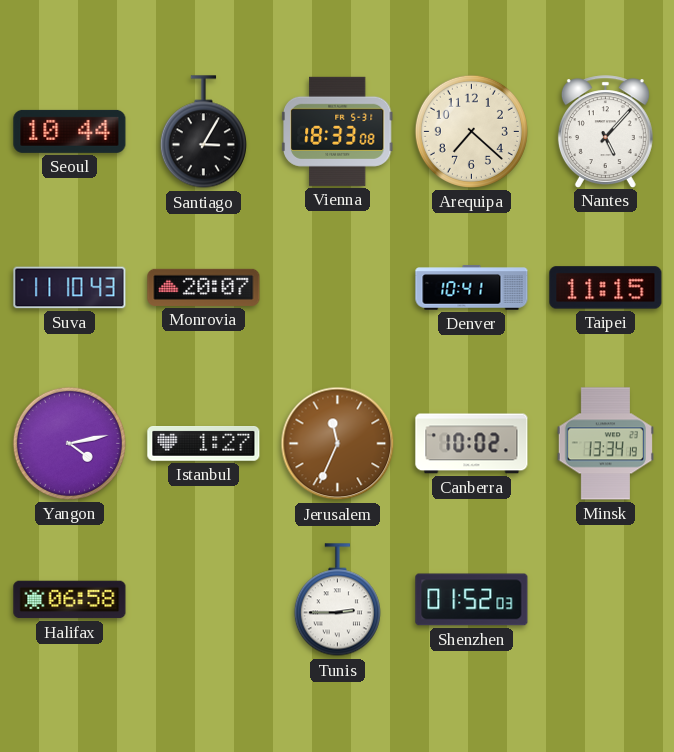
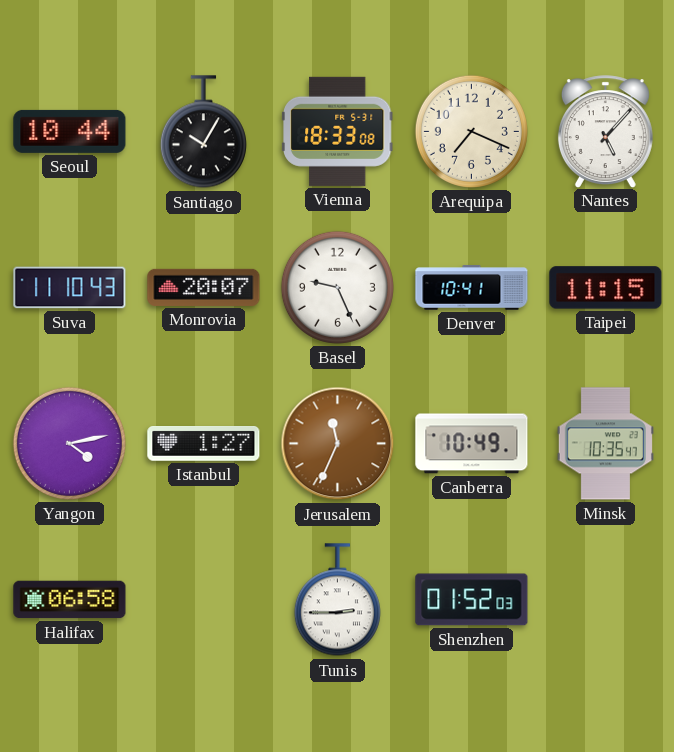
Santiago: 3:05 -> 10:05 (203, 132)
Arequipa: 7:22 -> 7:19 (471, 131)
Basel: none -> 9:26 (337, 287)
Canberra: 10:02 -> 10:49 (472, 444)
Minsk: 13:34 -> 10:35 (605, 444)
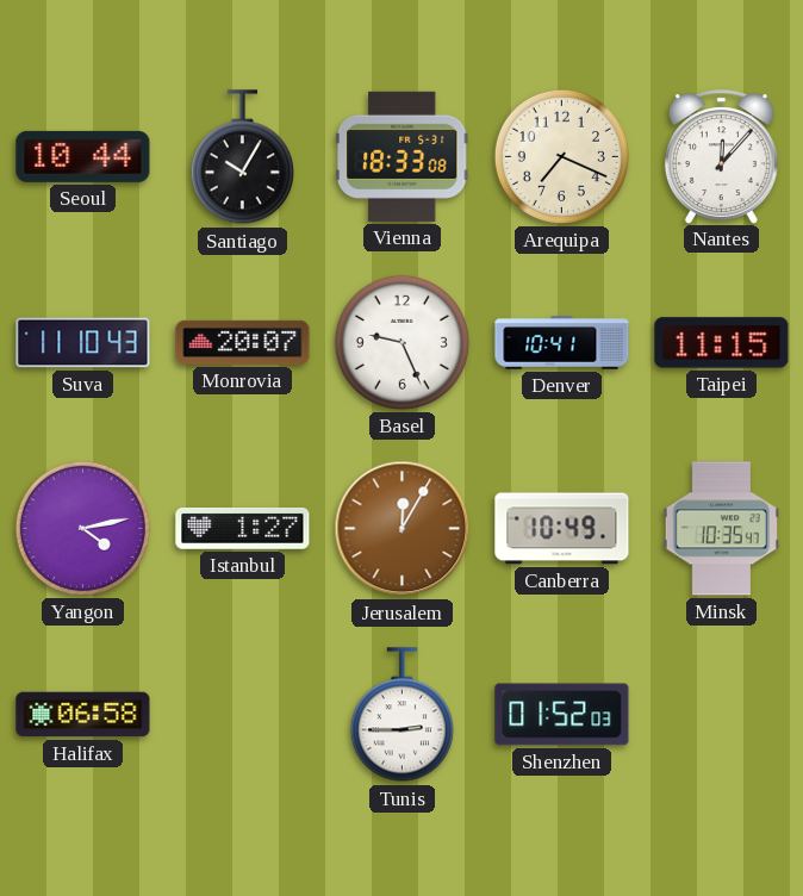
Nantes: 5:07 -> 12:07 (721, 156)
Jerusalem: 11:34 -> 12:05 (403, 529)
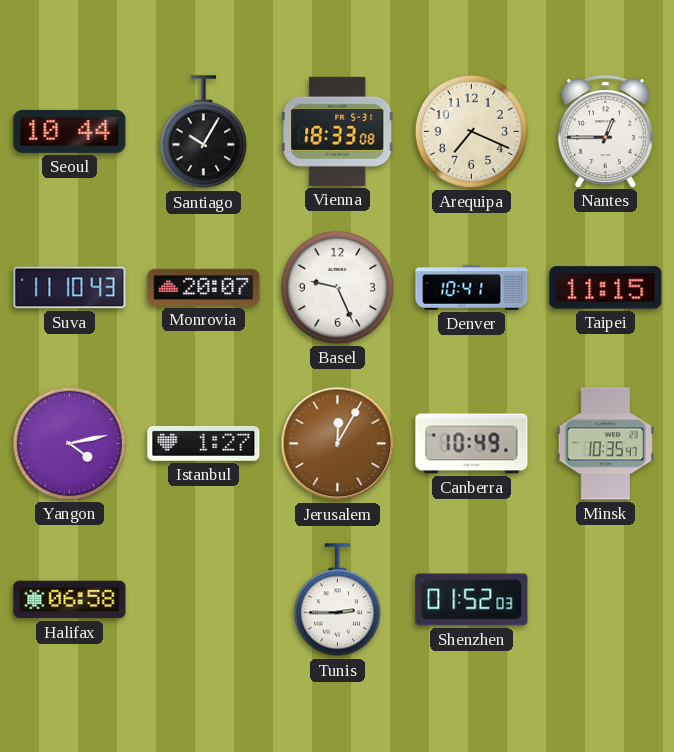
Nantes: 12:07 -> 12:45 (605, 131)
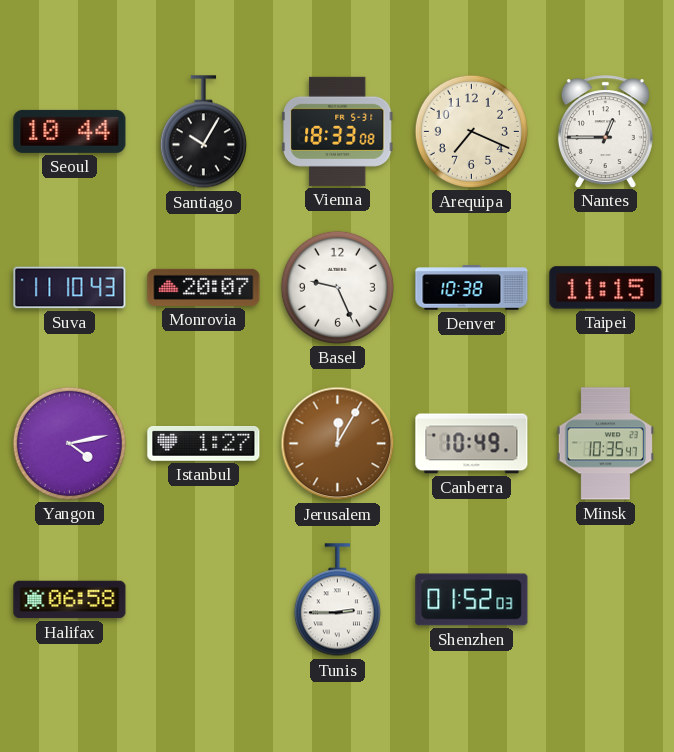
Denver: 10:41 -> 10:38 (472, 288)
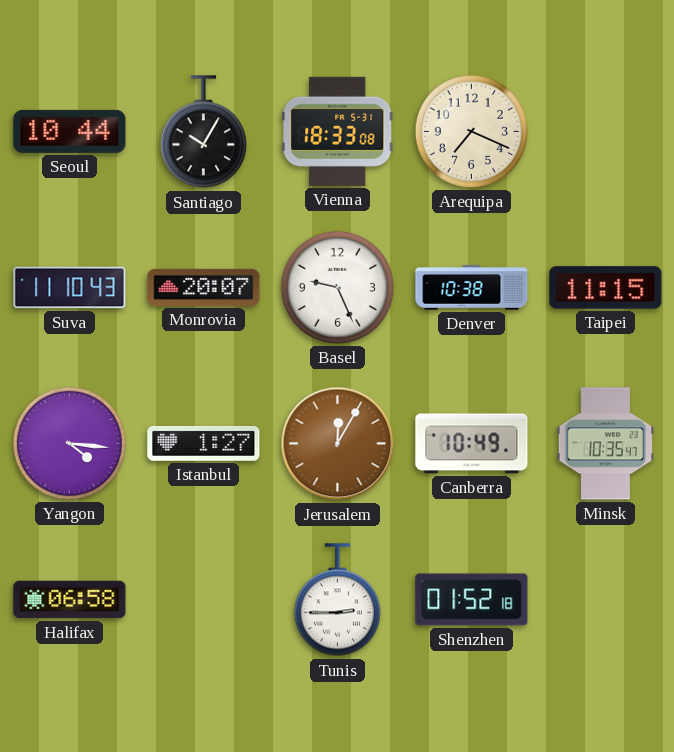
Nantes: 12:45 -> none (605, 131)
Yangon: 4:13 -> 4:16 (69, 443)
Shenzhen: 01:52:03 -> 01:52:18 (472, 600)
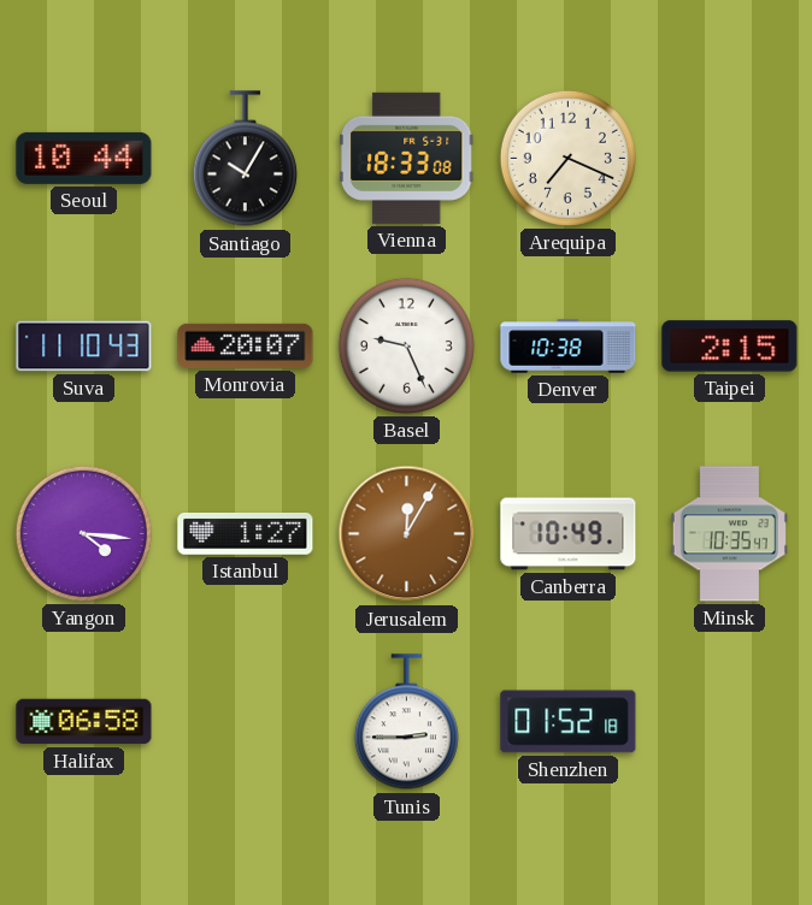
Taipei: 11:15 -> 2:15 (730, 347)
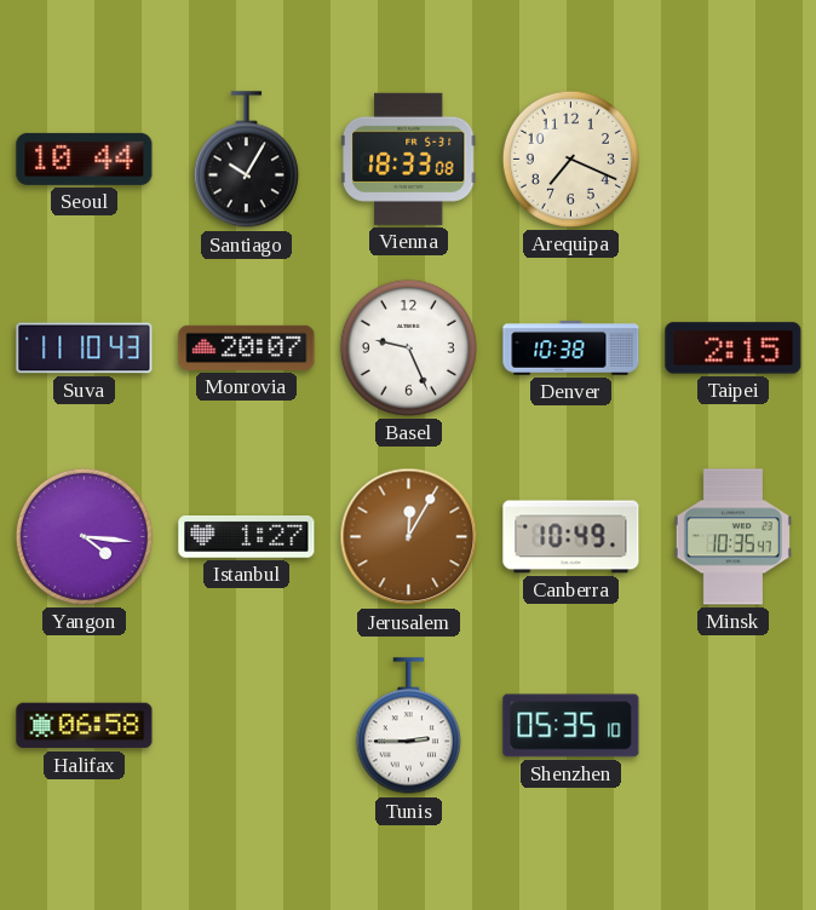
Shenzhen: 01:52 -> 05:35 (571, 726)
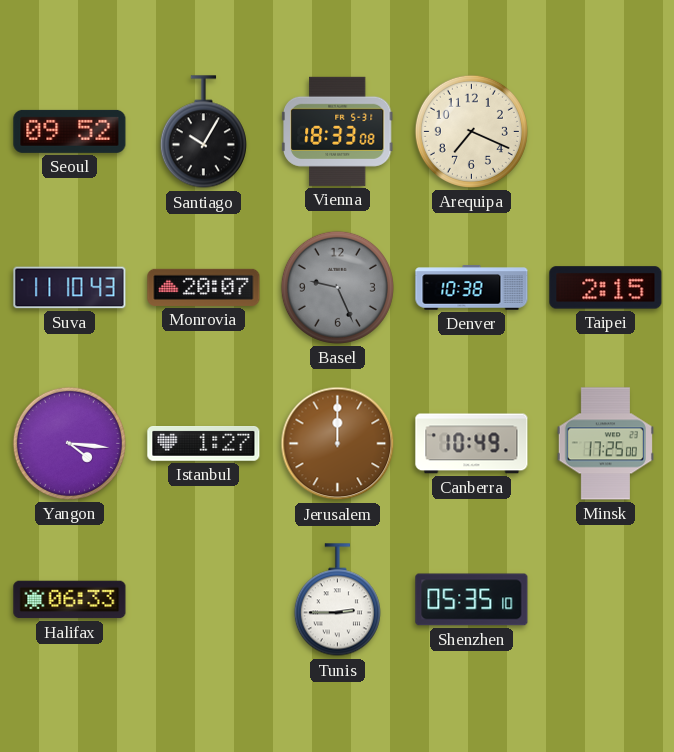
Seoul: 10:44 -> 09:52 (70, 131)
Basel dial: white -> grey (337, 287)
Jerusalem: 12:05 -> 12:00 (338, 444)
Minsk: 10:35 -> 17:25 (605, 444)
Halifax: 06:58 -> 06:33 (70, 600)
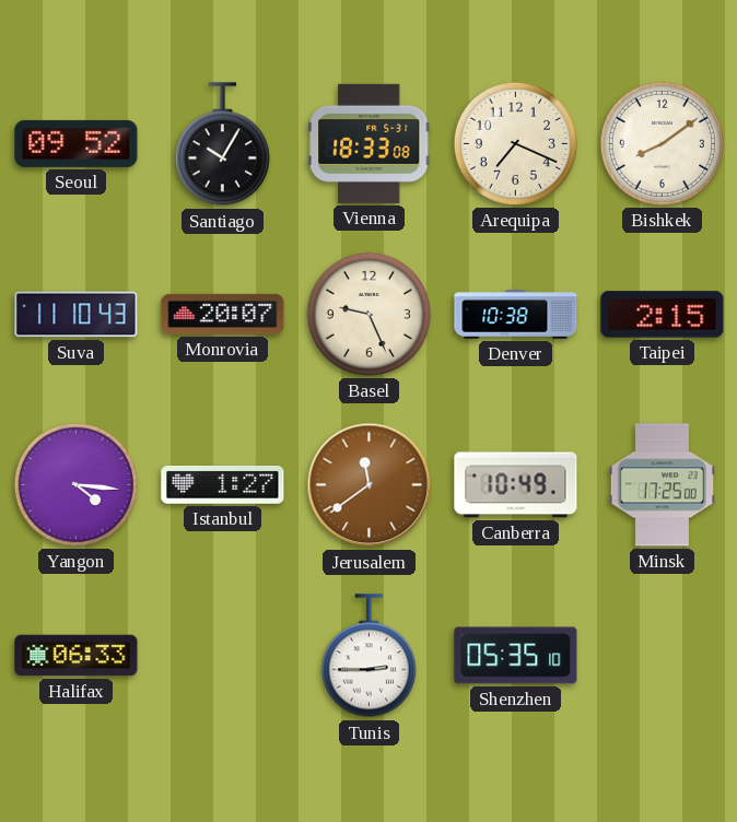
Bishkek: none -> 8:09 (662, 143)
Basel dial: grey -> cream (368, 314)
Jerusalem: 12:00 -> 11:39 (370, 485)
